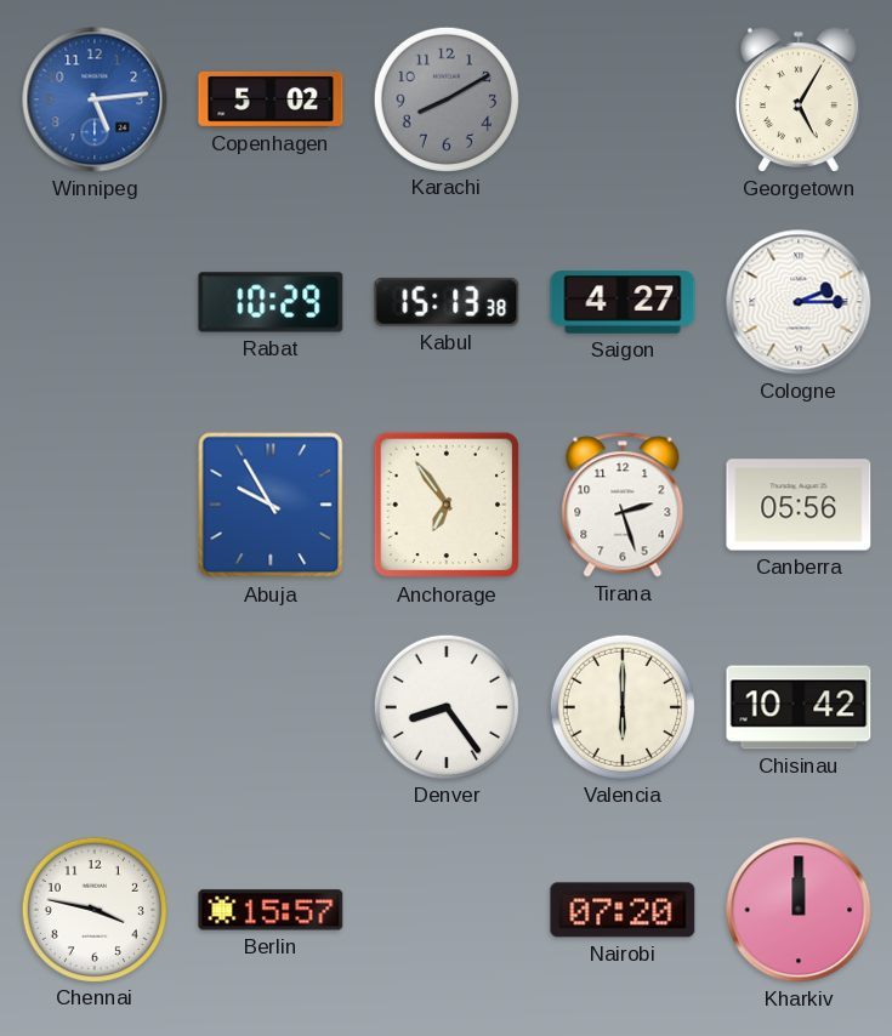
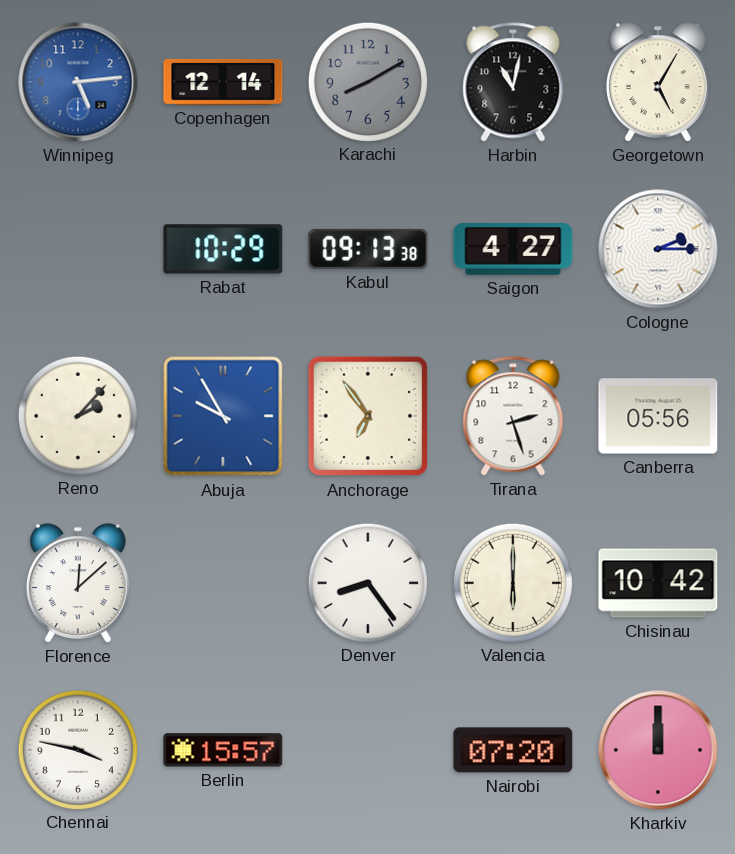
Copenhagen: 5:02 -> 12:14 (223, 83)
Harbin: none -> 11:02 (513, 82)
Kabul: 15:13 -> 09:13 (368, 249)
Reno: none -> 2:07 (77, 415)
Florence: none -> 12:08 (78, 583)
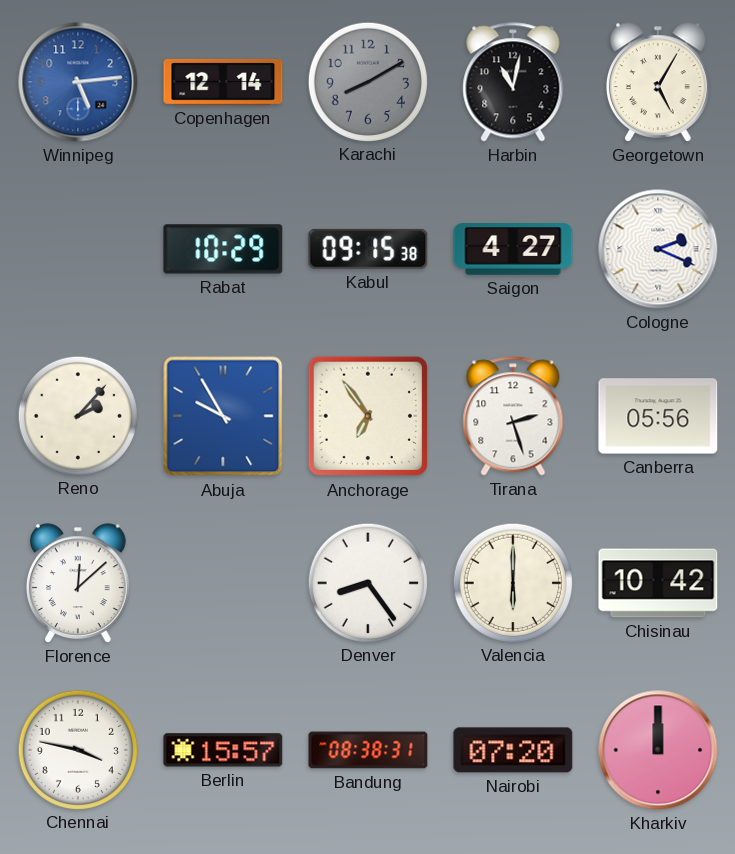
Kabul: 09:13 -> 09:15 (368, 249)
Cologne: 2:15 -> 2:19 (658, 249)
Bandung: none -> 08:38 (368, 750)
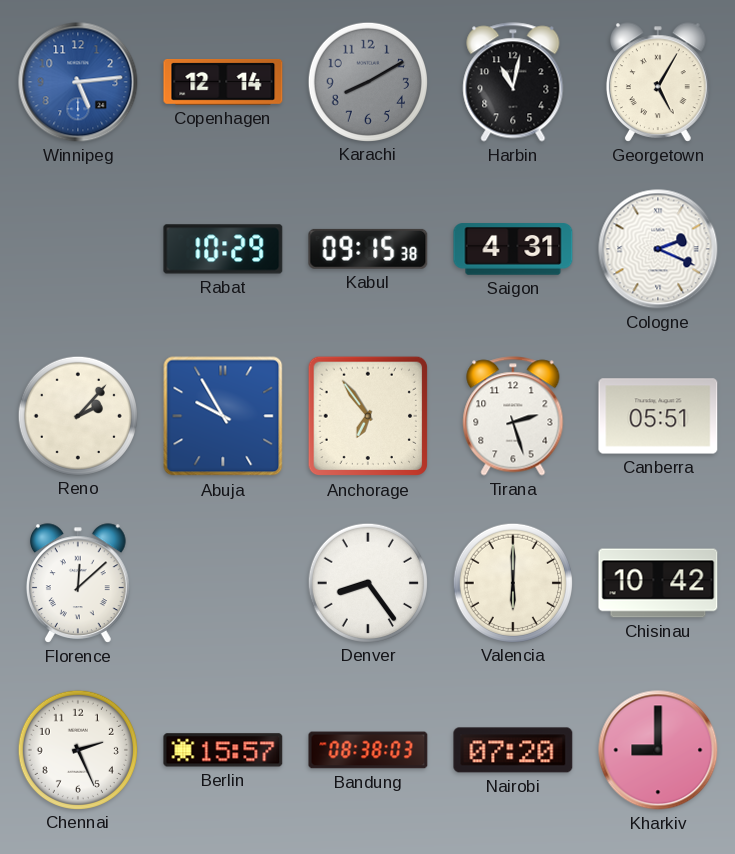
Saigon: 4:27 -> 4:31 (513, 249)
Canberra: 05:56 -> 05:51 (658, 416)
Chennai: 3:47 -> 2:26 (77, 749)
Bandung: 08:38:31 -> 08:38:03 (368, 750)
Kharkiv: 12:00 -> 9:00 (658, 750)
